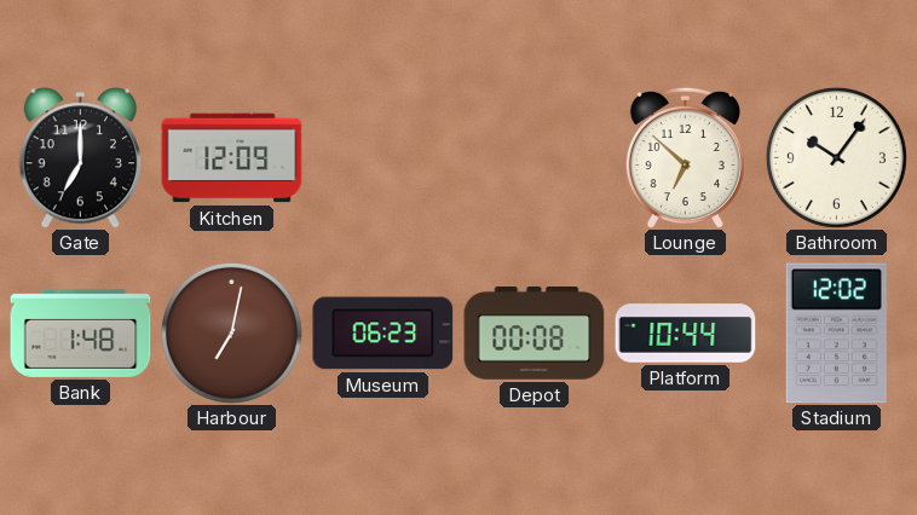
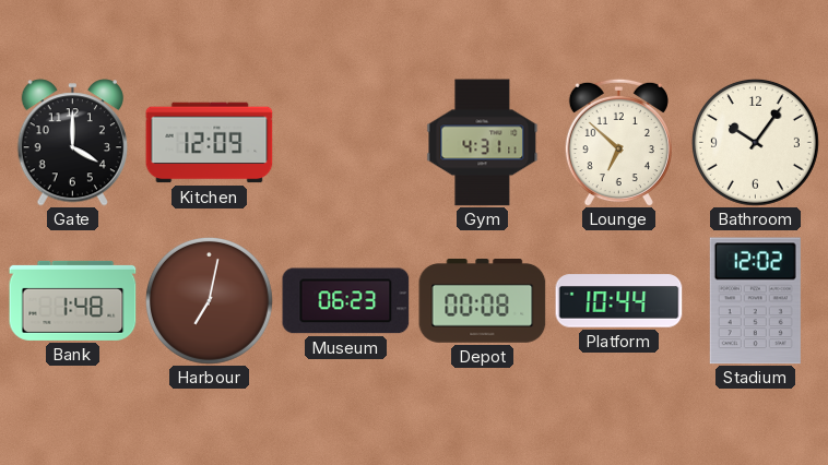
Gate: 7:00 -> 4:00 (72, 143)
Gym: none -> 4:31 (483, 143)
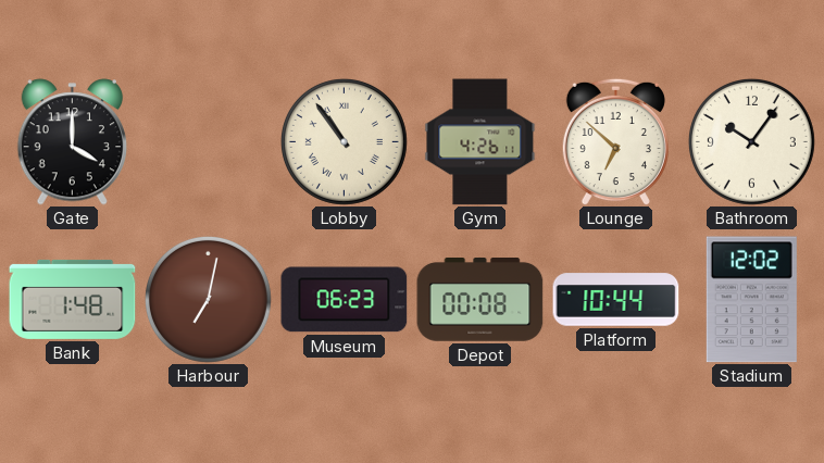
Kitchen: 12:09 -> none (210, 143)
Lobby: none -> 10:54 (344, 141)
Gym: 4:31 -> 4:26 (480, 142)
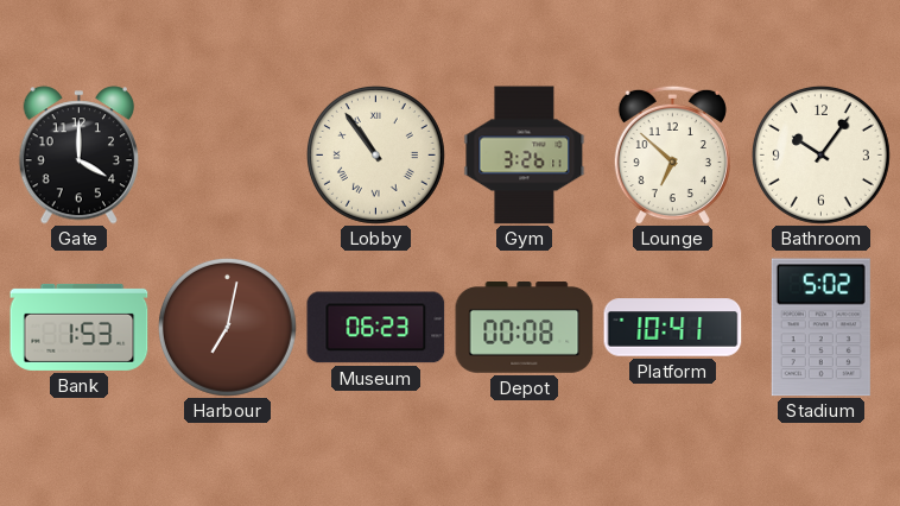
Gym: 4:26 -> 3:26 (525, 156)
Bank: 1:48 -> 1:53 (80, 327)
Platform: 10:44 -> 10:41 (673, 328)
Stadium: 12:02 -> 5:02 (820, 328)
